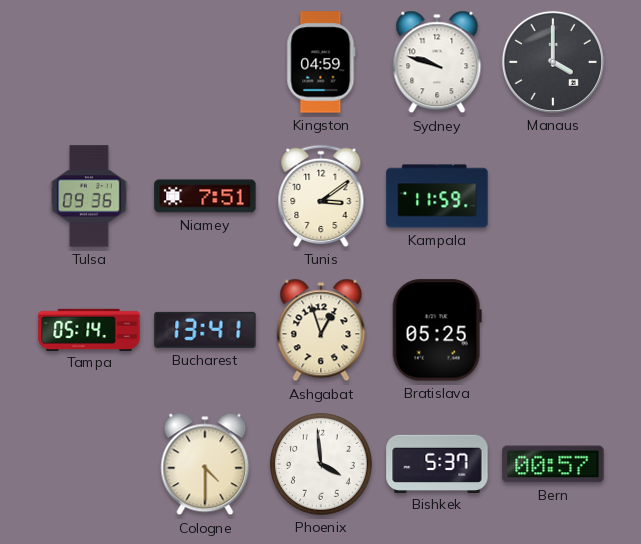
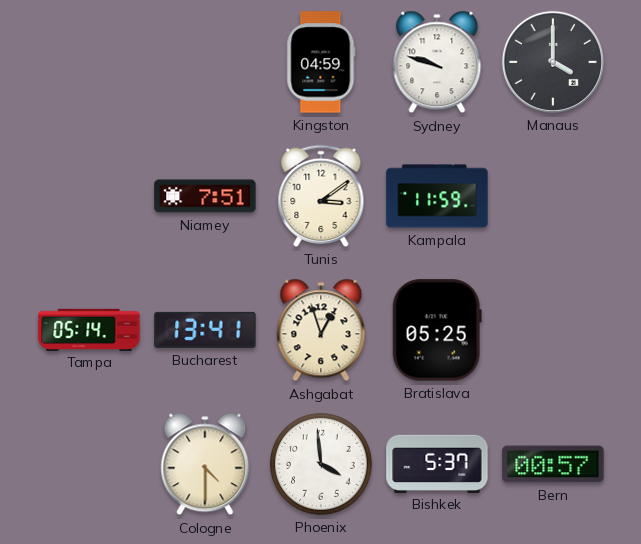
Tulsa: 09:36 -> none (89, 196)
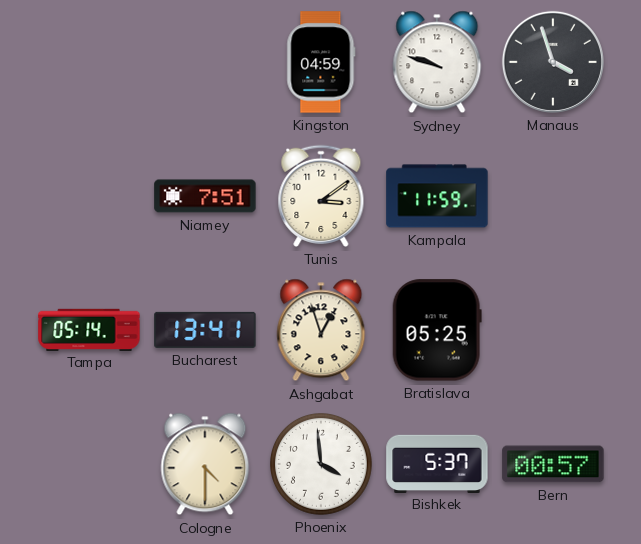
Manaus: 4:00 -> 3:57 (553, 62)
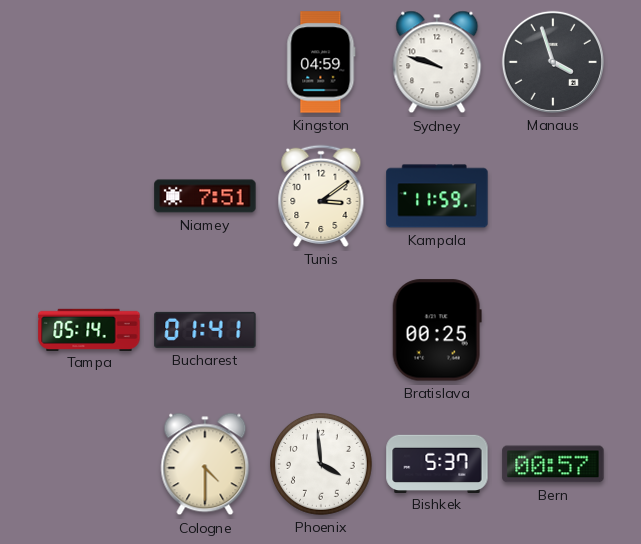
Bucharest: 13:41 -> 01:41 (205, 330)
Ashgabat: 12:57 -> none (321, 330)
Bratislava: 05:25 -> 00:25 (437, 330)
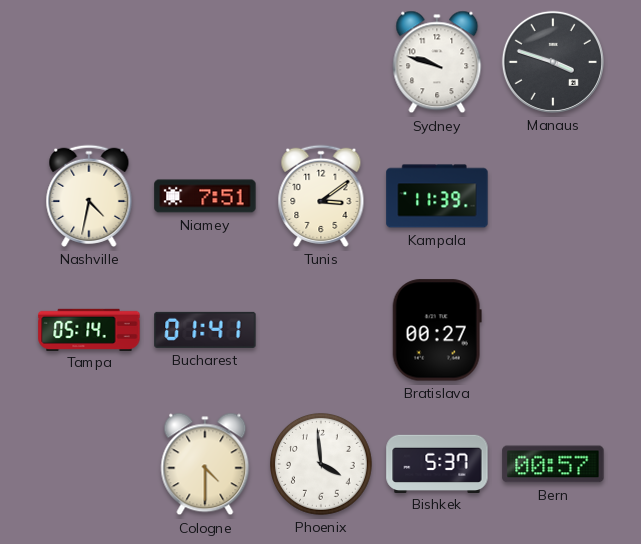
Kingston: 04:59 -> none (321, 62)
Manaus: 3:57 -> 3:48 (553, 62)
Nashville: none -> 4:32 (89, 196)
Kampala: 11:59 -> 11:39 (437, 196)
Bratislava: 00:25 -> 00:27 (437, 330)
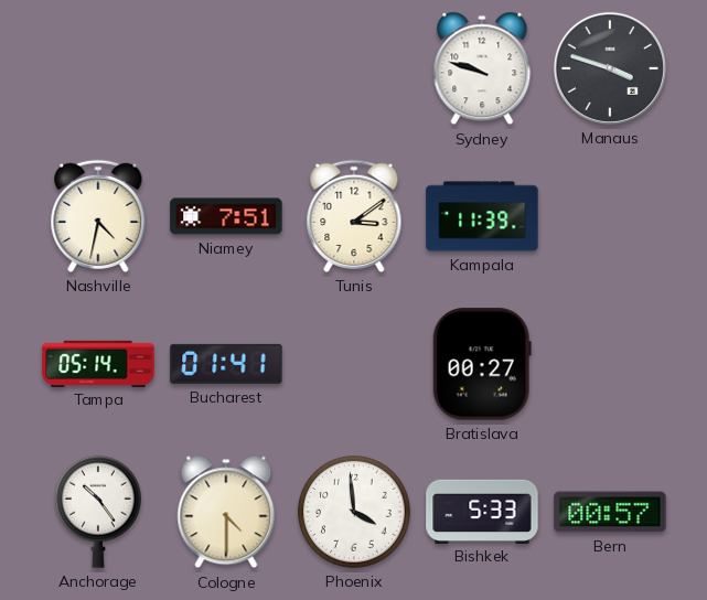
Anchorage: none -> 10:24 (98, 512)
Bishkek: 5:37 -> 5:33 (482, 511)
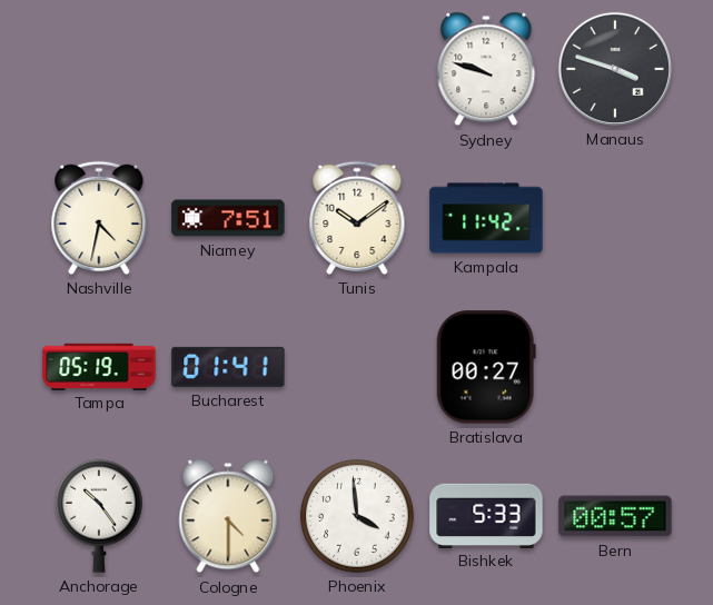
Tunis: 3:09 -> 10:09 (357, 218)
Kampala: 11:39 -> 11:42 (486, 218)
Tampa: 05:14 -> 05:19 (99, 366)
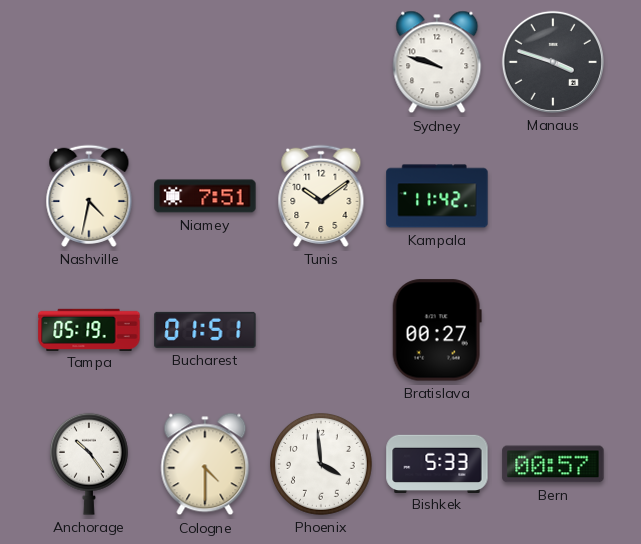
Bucharest: 01:41 -> 01:51 (205, 330)
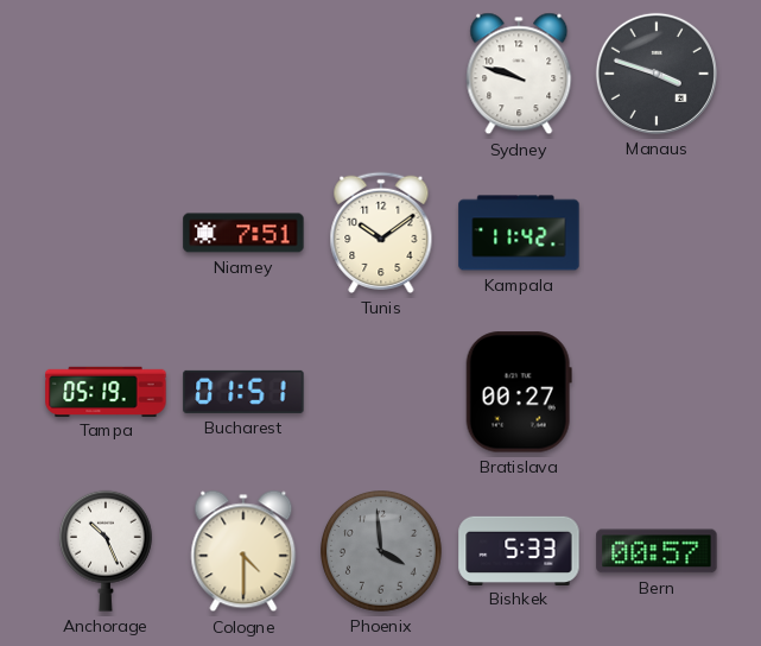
Nashville: 4:32 -> none (89, 196)
Anchorage: 10:24 -> 10:26 (106, 551)
Phoenix dial: white -> grey (382, 552)
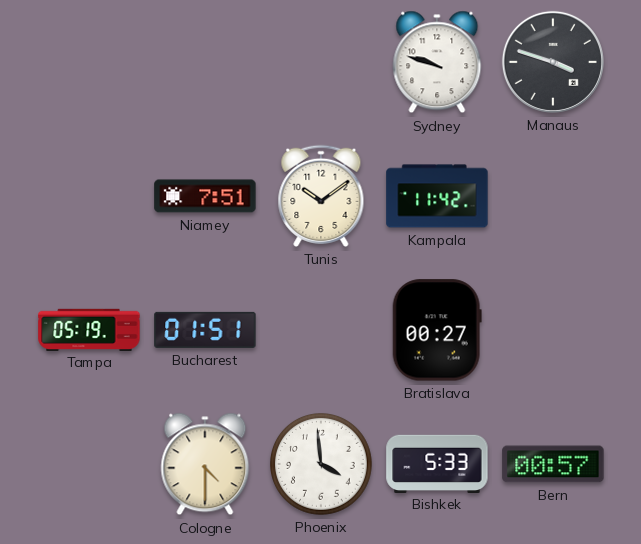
Anchorage: 10:26 -> none (106, 551)
Phoenix dial: grey -> white (322, 465)
